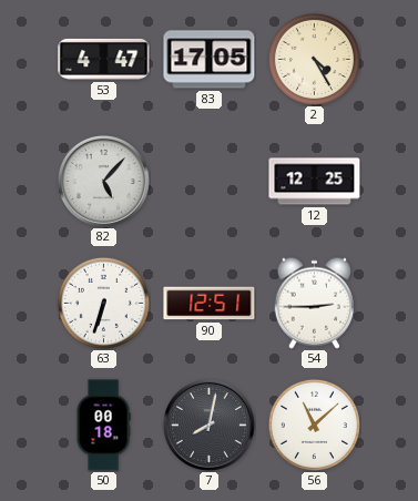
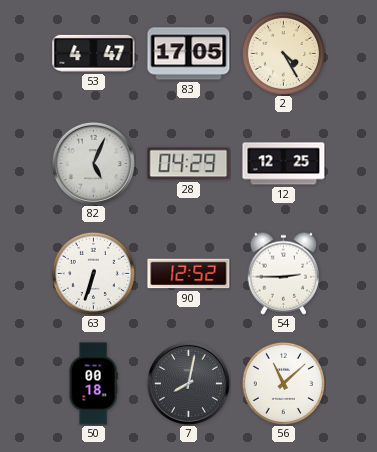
82: 5:07 -> 5:04 (93, 163)
28: none -> 04:29 (189, 164)
90: 12:51 -> 12:52 (189, 274)
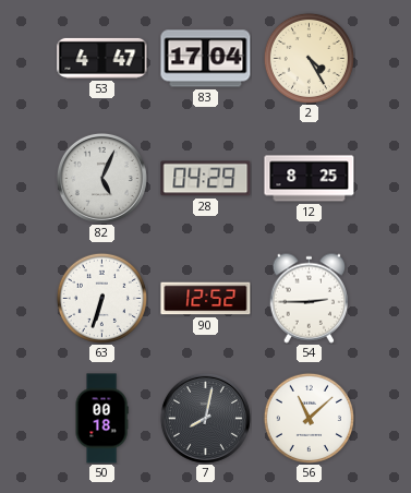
83: 17:05 -> 17:04 (206, 59)
12: 12:25 -> 8:25 (310, 179)
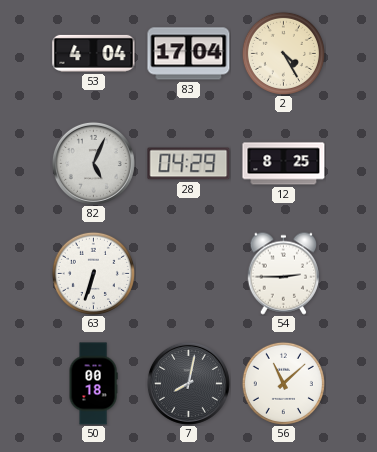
53: 4:47 -> 4:04 (94, 53)
90: 12:52 -> none (206, 299)
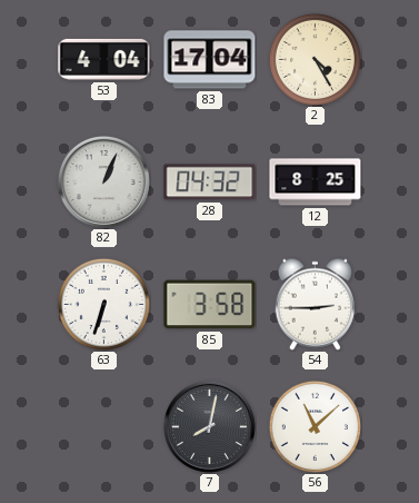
82: 5:04 -> 1:04 (103, 181)
28: 04:29 -> 04:32 (210, 183)
85: none -> 3:58 (210, 305)
50: 00:18 -> none (93, 384)
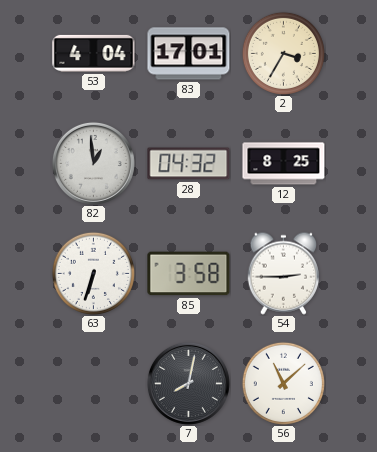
83: 17:04 -> 17:01 (189, 54)
2: 4:25 -> 3:35 (283, 53)
82: 1:04 -> 12:59 (93, 163)
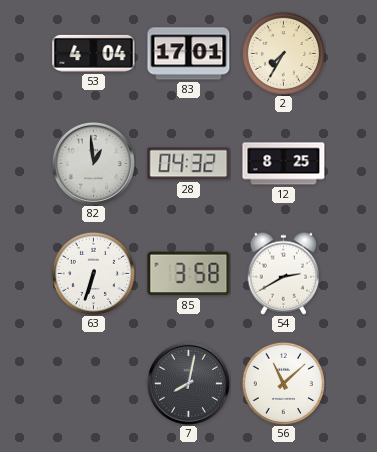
2: 3:35 -> 7:35 (283, 53)
54: 2:45 -> 2:40 (283, 273)
